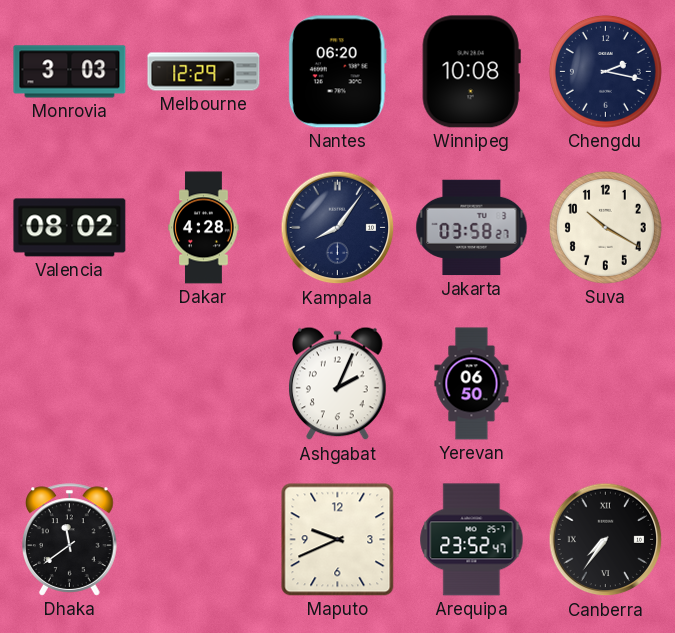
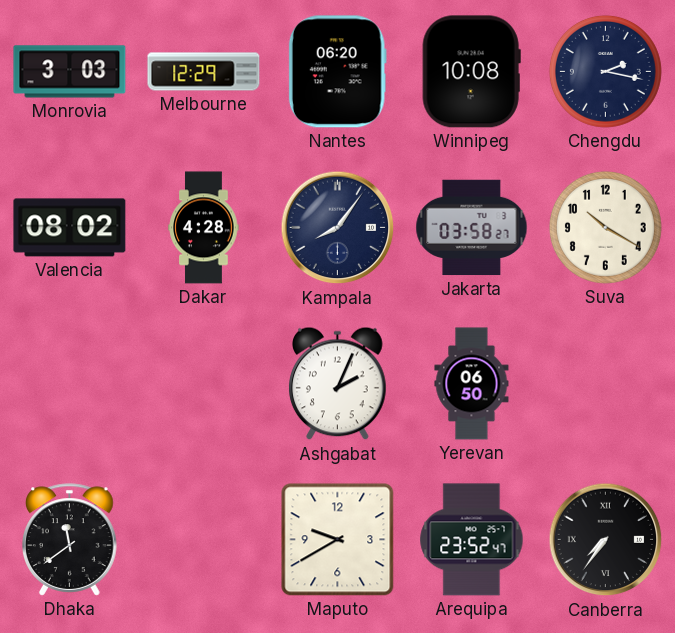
Maputo: 9:41 -> 9:40 (338, 540)
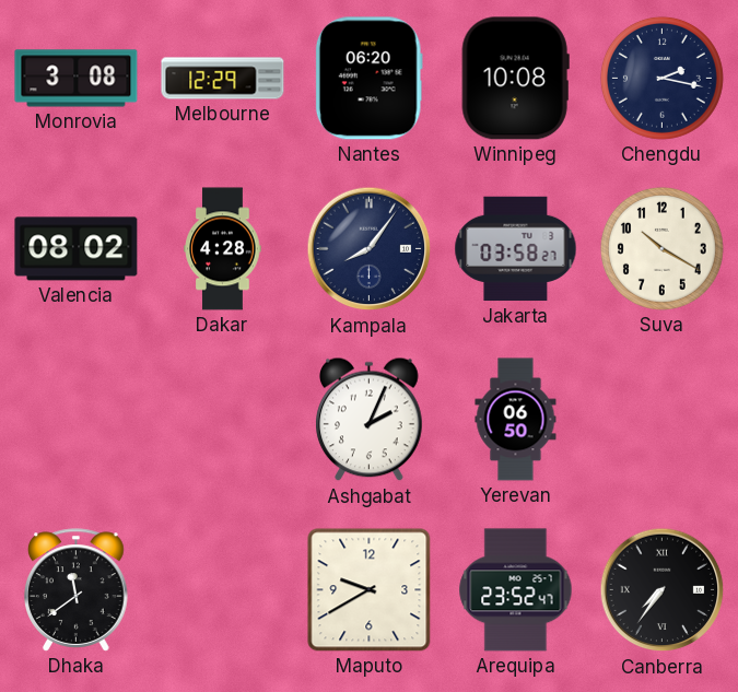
Monrovia: 3:03 -> 3:08 (77, 79)
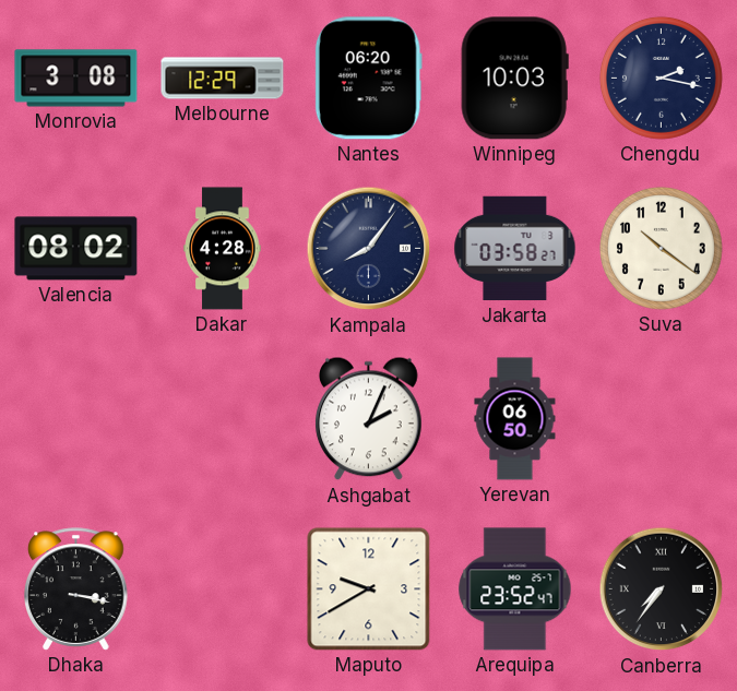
Winnipeg: 10:08 -> 10:03 (514, 79)
Suva: 10:20 -> 10:21 (661, 248)
Dhaka: 11:39 -> 3:17 (76, 589)
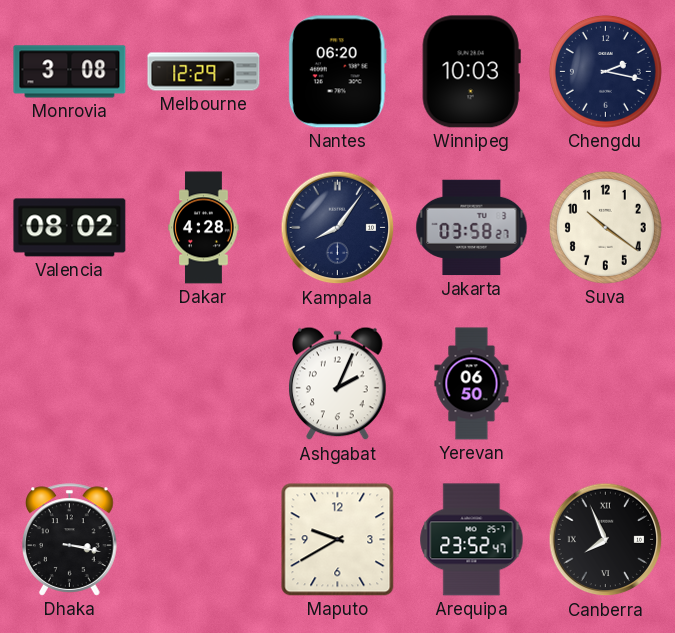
Canberra: 7:36 -> 7:56 (606, 540)
